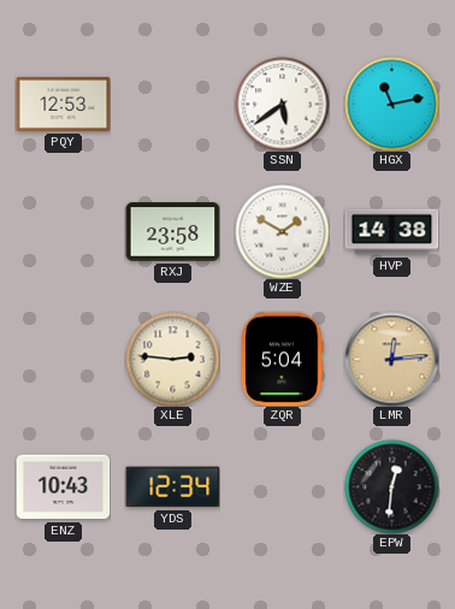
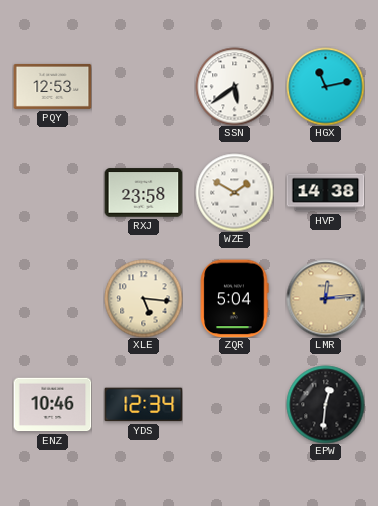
XLE: 2:46 -> 5:16 (143, 298)
ENZ: 10:43 -> 10:46 (52, 405)
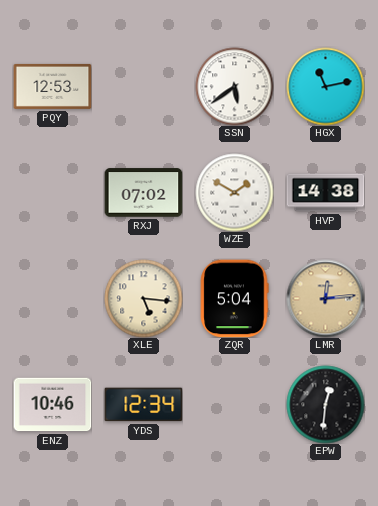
RXJ: 23:58 -> 07:02 (143, 193)
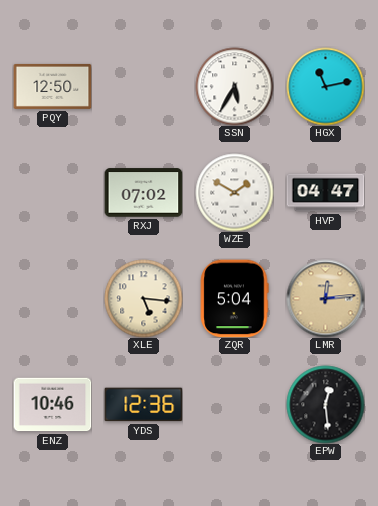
PQY: 12:53 -> 12:50 (52, 86)
SSN: 5:39 -> 5:35 (234, 86)
HVP: 14:38 -> 04:47 (325, 193)
YDS: 12:34 -> 12:36 (143, 405)
EPW: 12:31 -> 12:29 (325, 404)
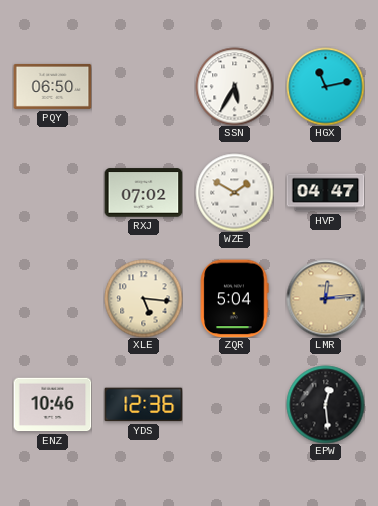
PQY: 12:50 -> 06:50 (52, 86)
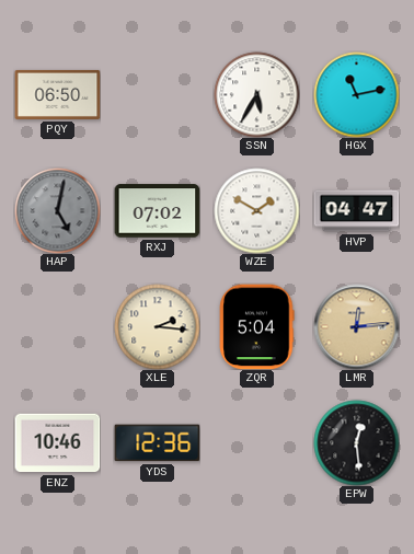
HAP: none -> 5:02 (57, 210)
XLE: 5:16 -> 2:16 (157, 326)
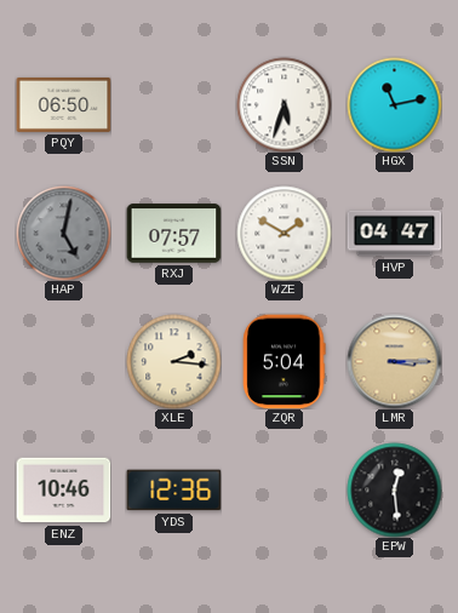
SSN: 5:35 -> 5:33 (284, 104)
RXJ: 07:02 -> 07:57 (173, 234)
LMR: 12:14 -> 3:15 (394, 361)
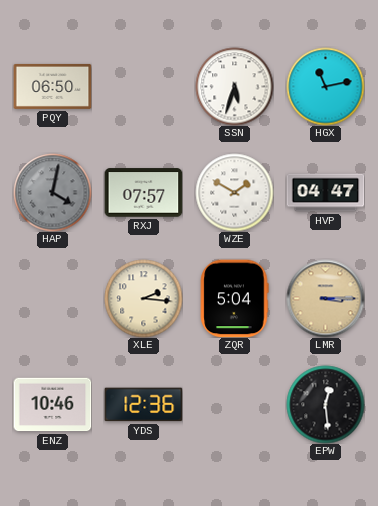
HAP: 5:02 -> 4:02 (52, 192)
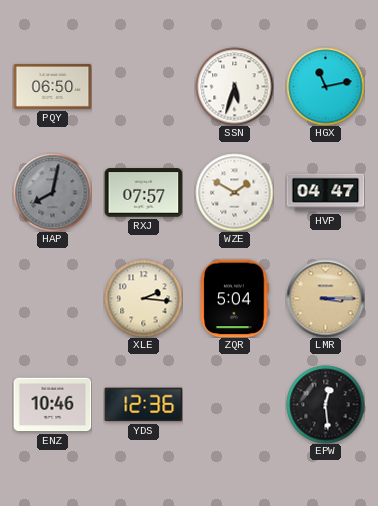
HAP: 4:02 -> 8:02 (52, 192)
